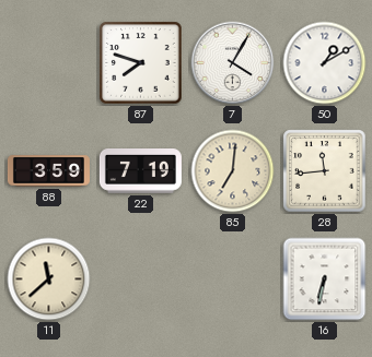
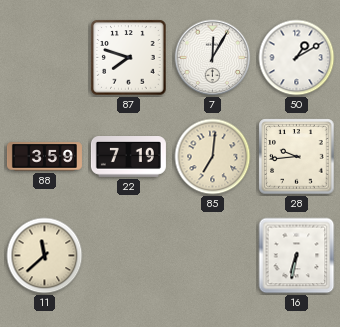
7: 4:05 -> 12:05 (213, 58)
28: 11:44 -> 9:44 (297, 157)
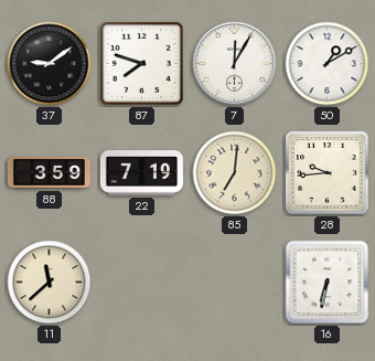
37: none -> 9:09 (50, 64)
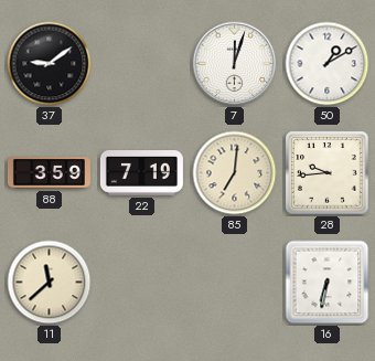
87: 7:48 -> none (142, 64)
7: 12:05 -> 12:03 (235, 64)
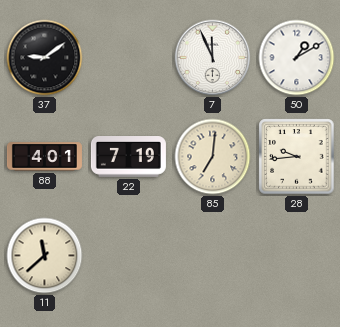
7: 12:03 -> 11:56 (213, 58)
88: 3:59 -> 4:01 (44, 157)
16: 6:32 -> none (328, 283)
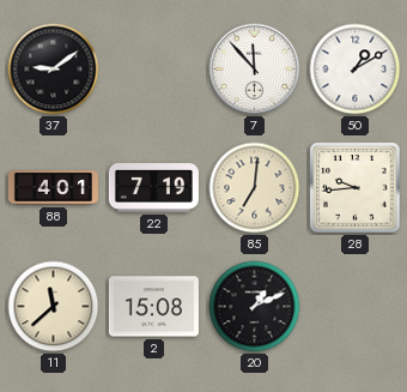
7: 11:56 -> 11:53 (255, 70)
2: none -> 15:08 (153, 307)
20: none -> 1:11 (255, 307)
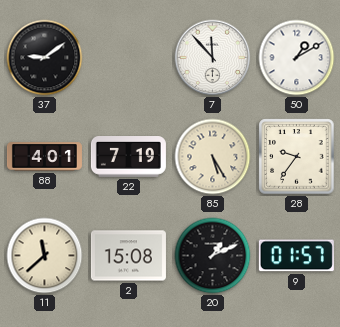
85: 7:01 -> 5:25 (213, 157)
28: 9:44 -> 9:36 (297, 157)
9: none -> 01:57 (296, 256)
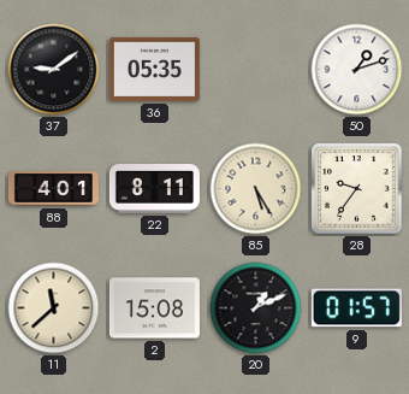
36: none -> 05:35 (154, 69)
7: 11:53 -> none (213, 58)
50: 1:10 -> 1:12 (357, 70)
22: 7:19 -> 8:11 (154, 189)
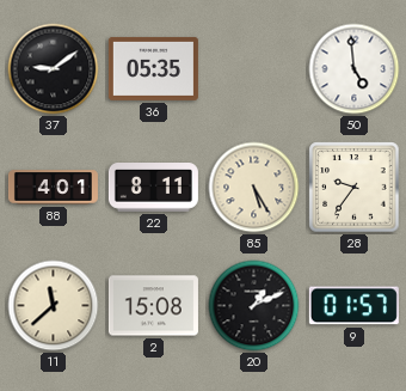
50: 1:12 -> 4:59 (355, 69)
